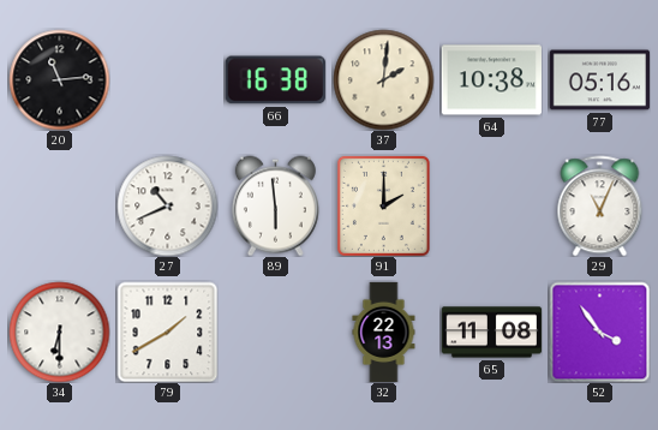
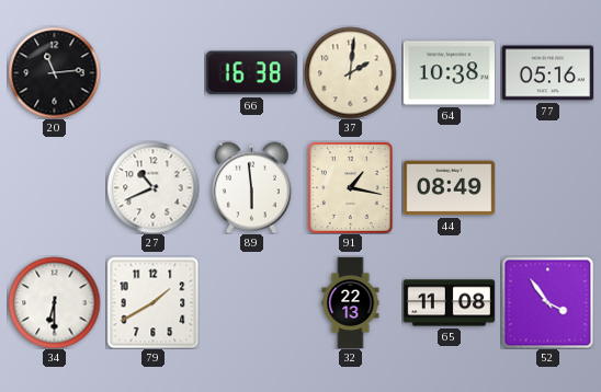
91: 2:00 -> 1:17 (350, 187)
44: none -> 08:49 (449, 188)
29: 11:04 -> none (600, 205)
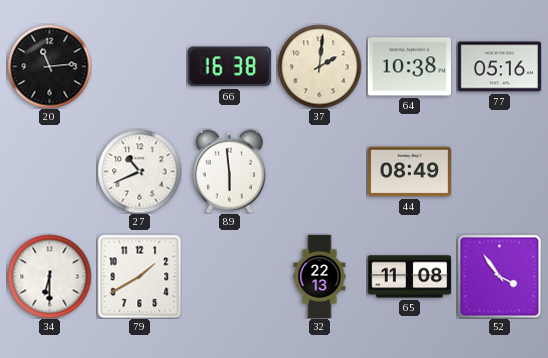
91: 1:17 -> none (350, 187)
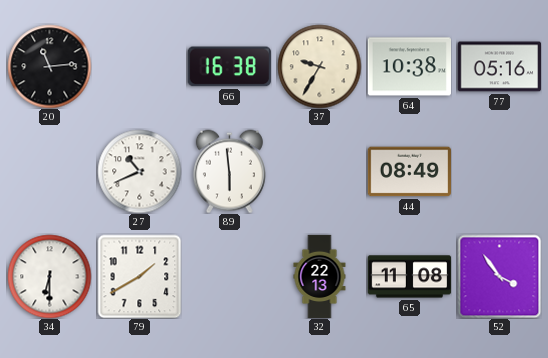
37: 2:01 -> 9:35 (319, 66)
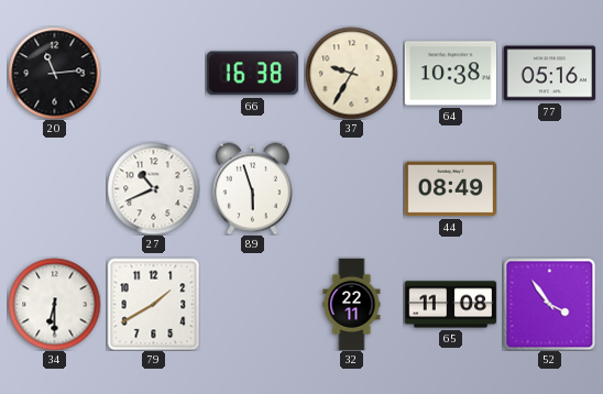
89: 5:59 -> 5:57 (252, 188)
32: 22:13 -> 22:11 (352, 304)
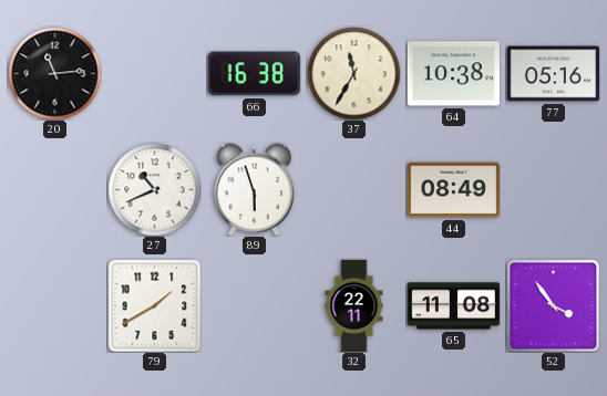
37: 9:35 -> 11:35 (353, 73)
34: 6:30 -> none (54, 304)
